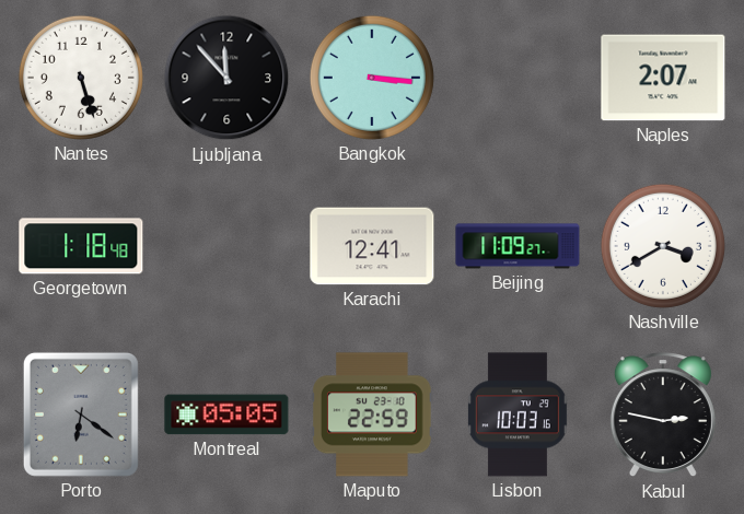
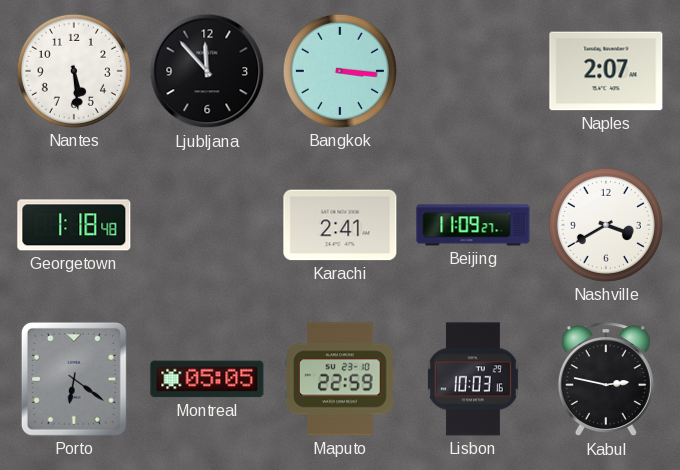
Nantes: 5:27 -> 5:29 (74, 71)
Karachi: 12:41 -> 2:41 (340, 225)
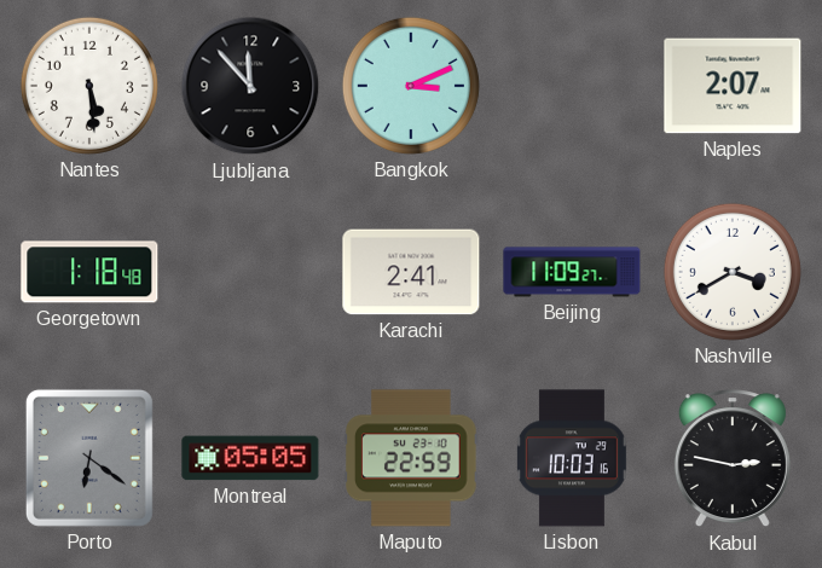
Bangkok: 3:16 -> 3:11 (411, 86)
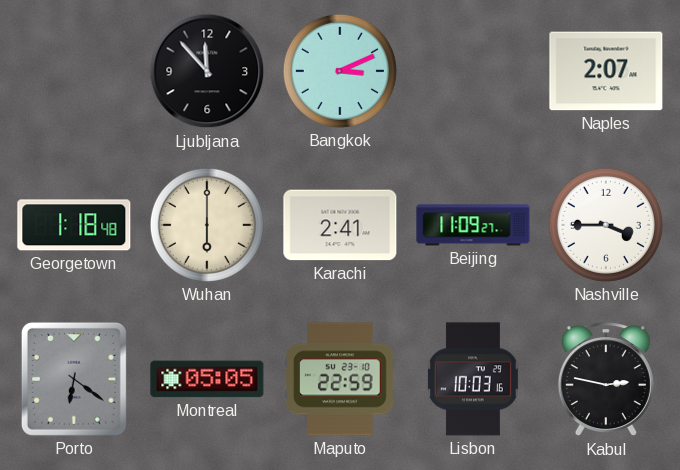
Nantes: 5:29 -> none (89, 86)
Wuhan: none -> 6:00 (207, 225)
Nashville: 3:40 -> 3:45 (606, 225)
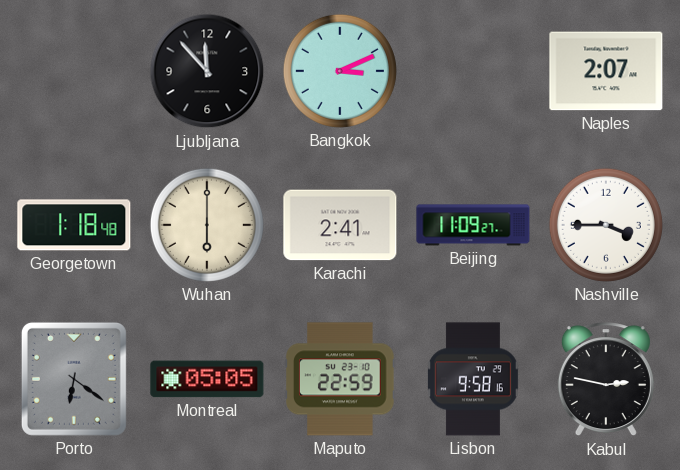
Lisbon: 10:03 -> 9:58 (473, 379)
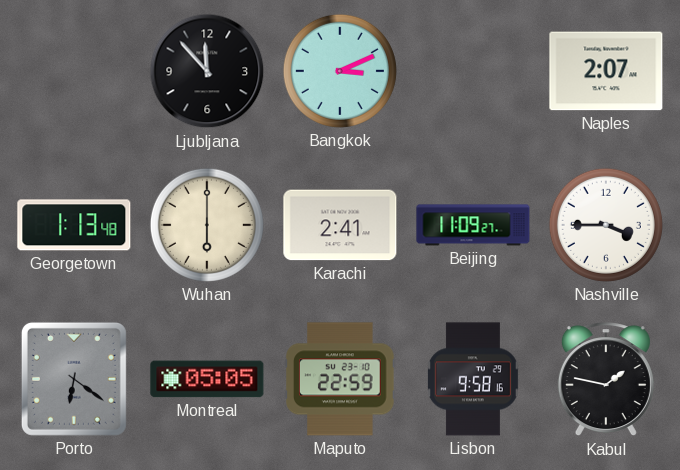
Georgetown: 1:18 -> 1:13 (74, 225)
Kabul: 2:47 -> 1:47 (606, 380)
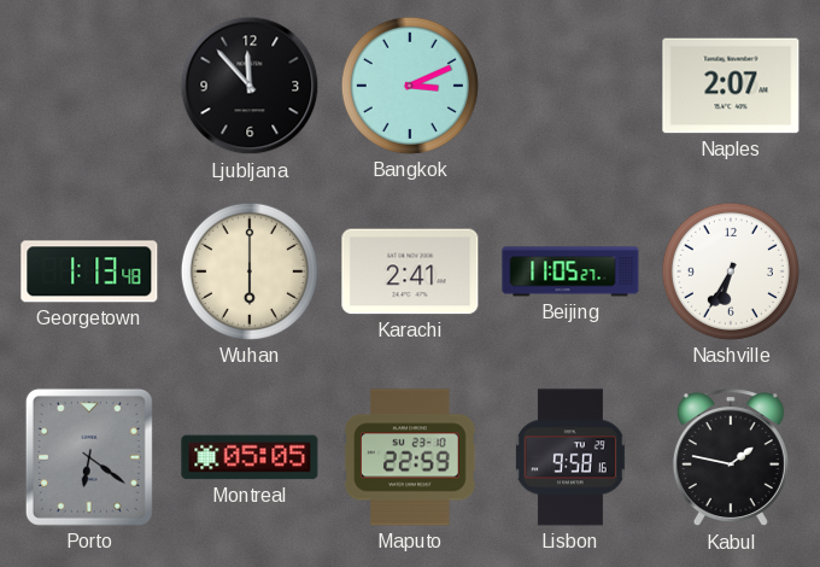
Beijing: 11:09 -> 11:05 (570, 271)
Nashville: 3:45 -> 6:35 (731, 271)
